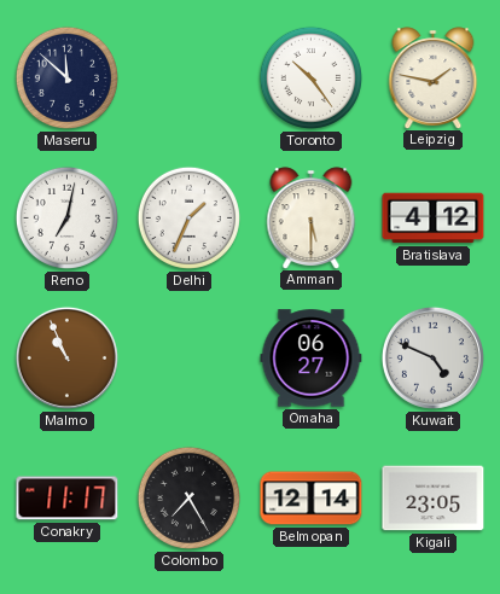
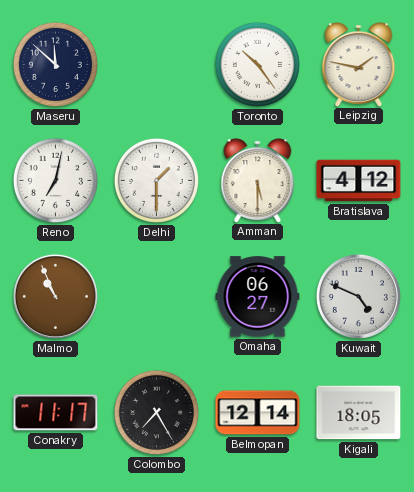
Delhi: 1:34 -> 1:30 (156, 180)
Kigali: 23:05 -> 18:05 (359, 413)
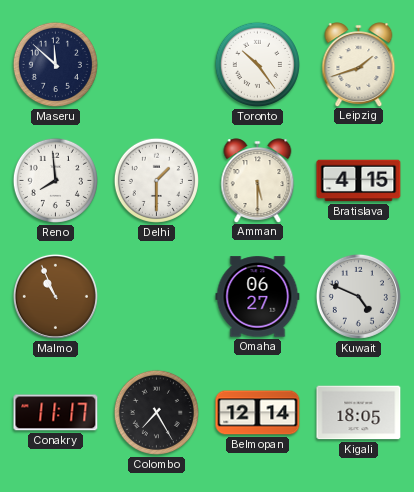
Leipzig: 1:47 -> 1:42 (359, 64)
Reno: 7:02 -> 7:59 (55, 180)
Bratislava: 4:12 -> 4:15 (359, 181)
